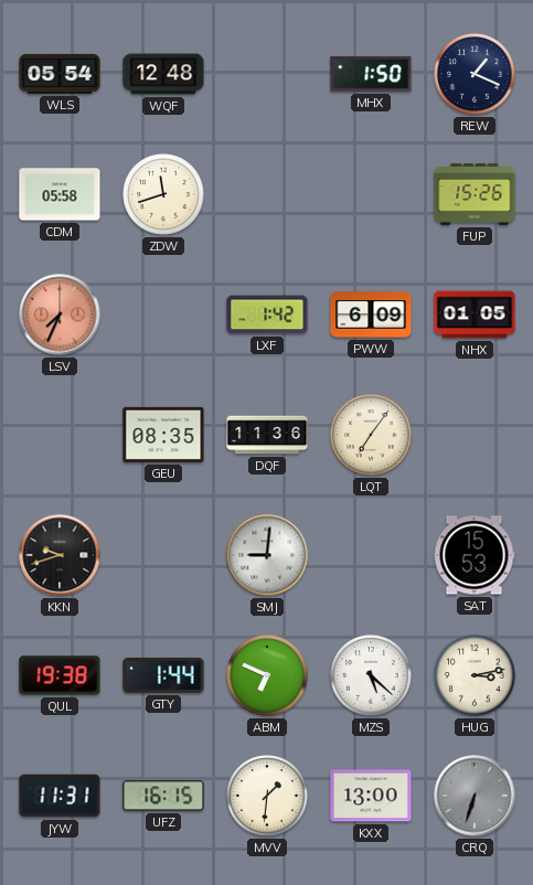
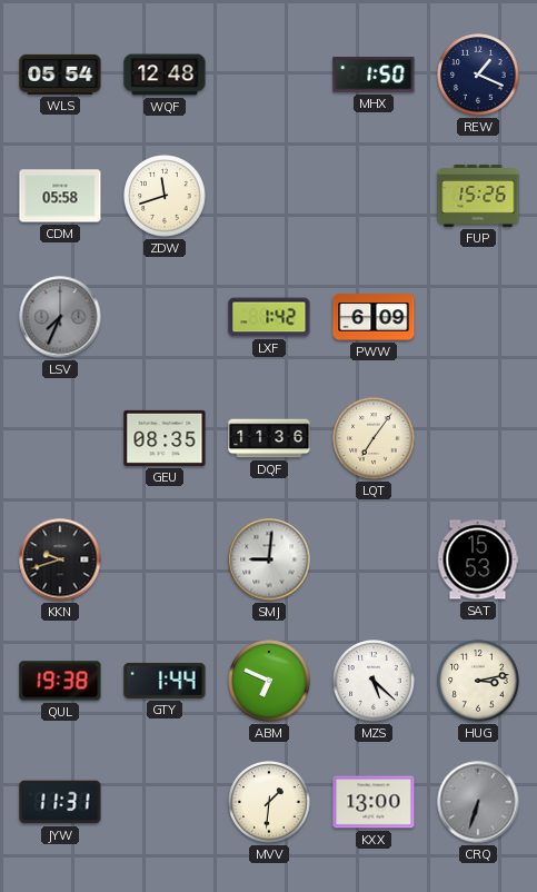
LSV dial: salmon -> grey (60, 317)
NHX: 01:05 -> none (475, 314)
UFZ: 16:15 -> none (163, 796)
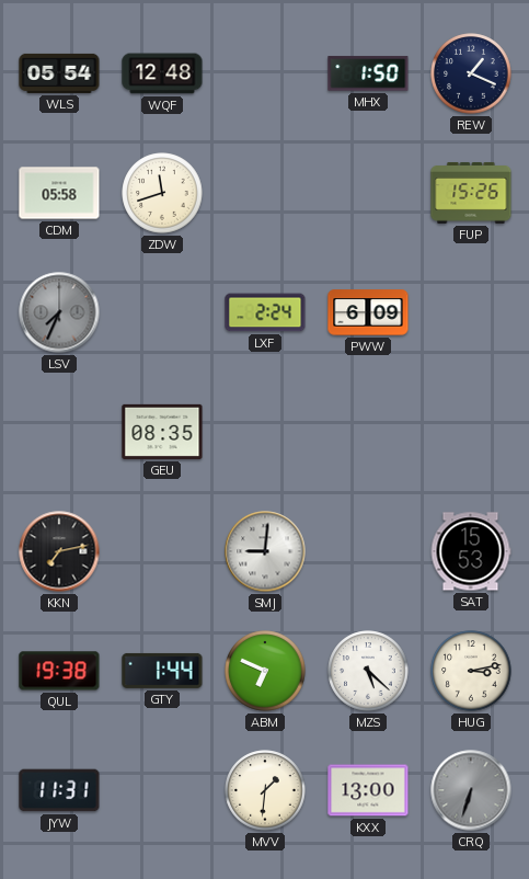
LXF: 1:42 -> 2:24 (265, 312)
DQF: 11:36 -> none (269, 438)
LQT: 7:06 -> none (374, 438)
KKN: 9:42 -> 7:13 (59, 551)
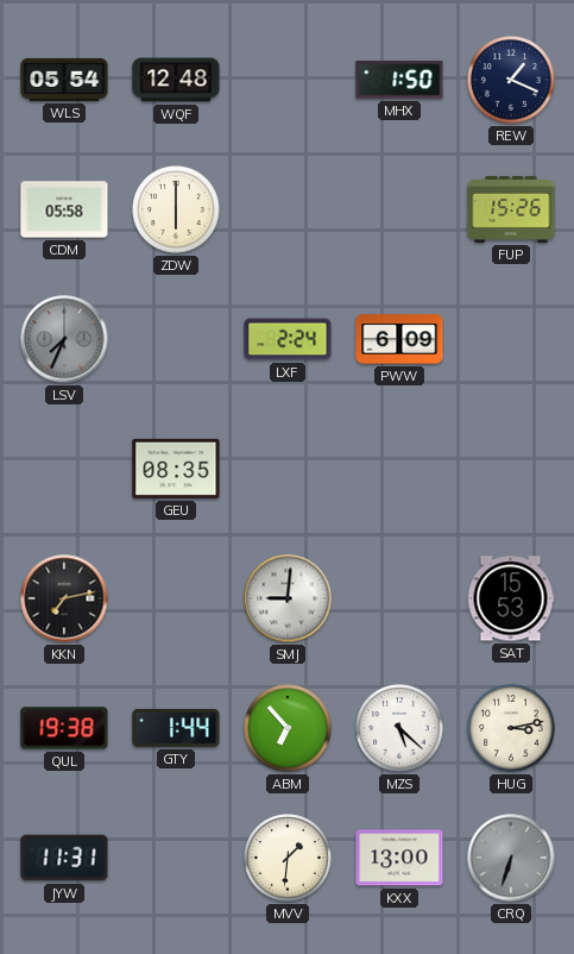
ZDW: 11:42 -> 6:00 (176, 209)
ABM: 6:49 -> 6:53 (288, 728)
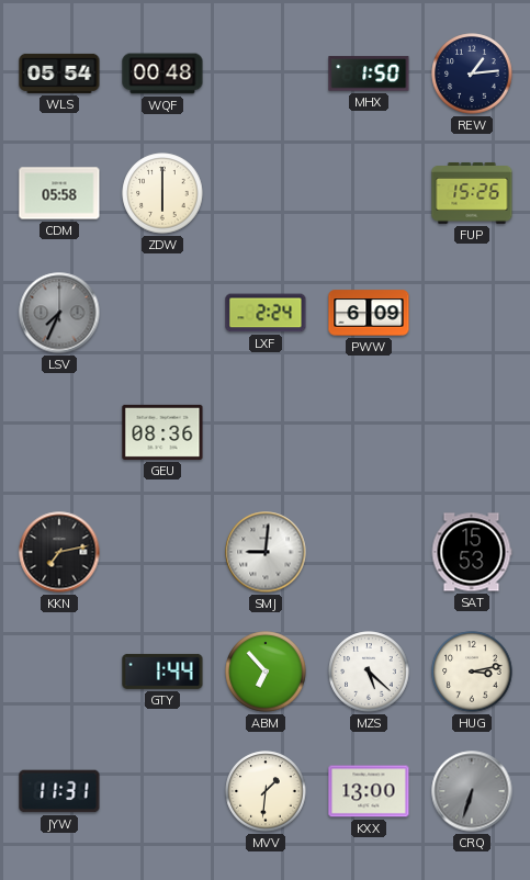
WQF: 12:48 -> 00:48 (162, 74)
REW: 1:19 -> 1:14 (472, 74)
GEU: 08:35 -> 08:36 (162, 432)
QUL: 19:38 -> none (64, 728)
